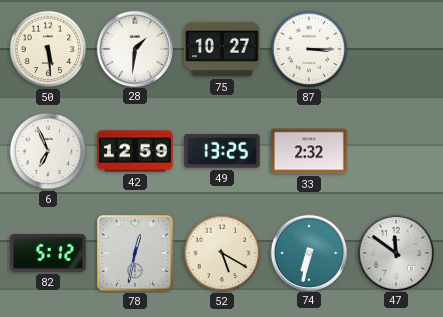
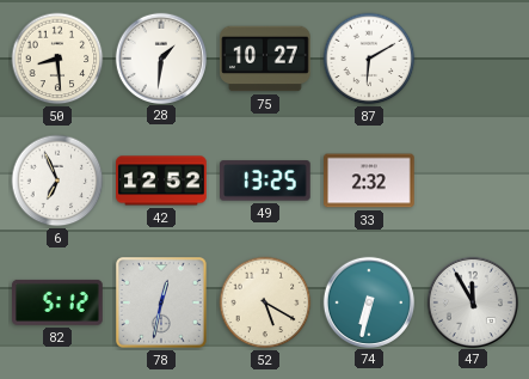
50: 5:29 -> 8:29 (57, 59)
87: 3:15 -> 6:10 (369, 59)
42: 12:59 -> 12:52 (161, 181)
47: 11:51 -> 11:55 (472, 301)
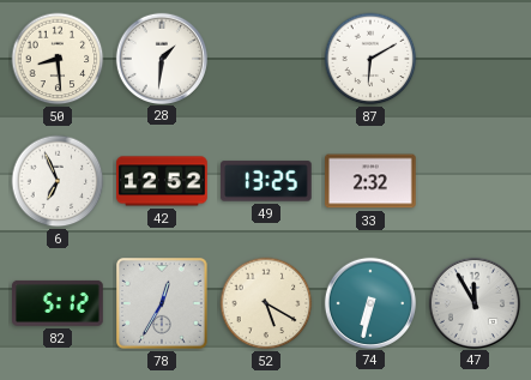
75: 10:27 -> none (265, 59)
78: 12:32 -> 12:35 (163, 304)
